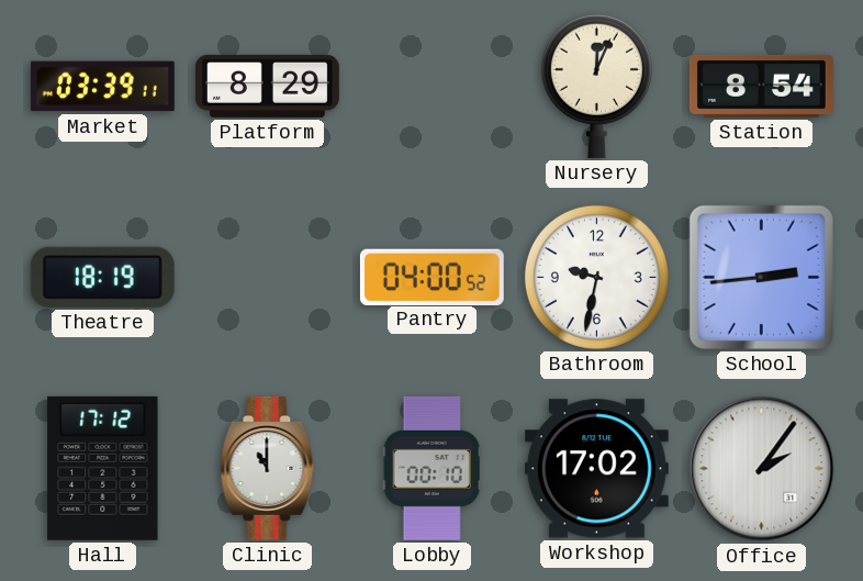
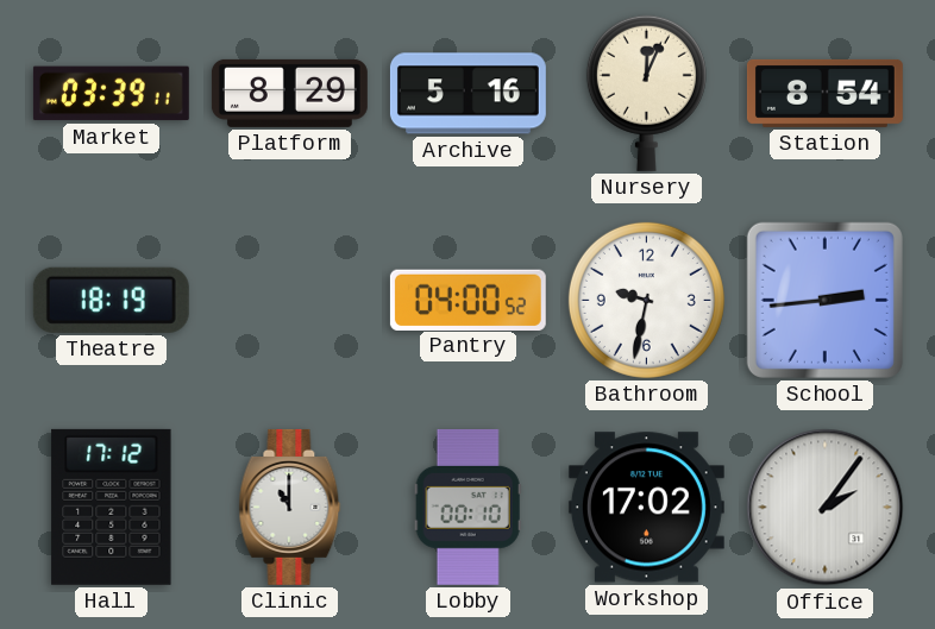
Archive: none -> 5:16 (467, 94)
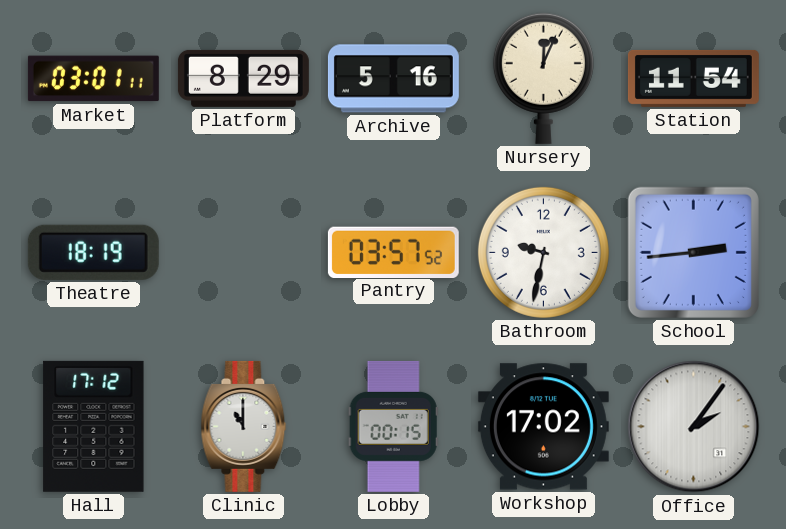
Market: 03:39 -> 03:01 (93, 79)
Station: 8:54 -> 11:54 (693, 78)
Pantry: 04:00 -> 03:57 (393, 252)
Lobby: 00:10 -> 00:15 (393, 426)
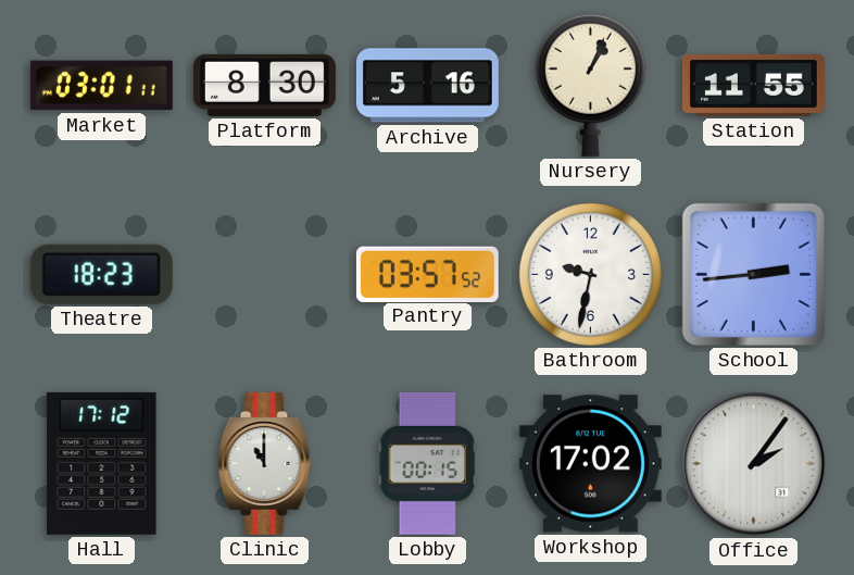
Platform: 8:29 -> 8:30 (264, 85)
Nursery: 12:04 -> 1:04 (590, 85)
Station: 11:54 -> 11:55 (753, 85)
Theatre: 18:19 -> 18:23 (101, 274)
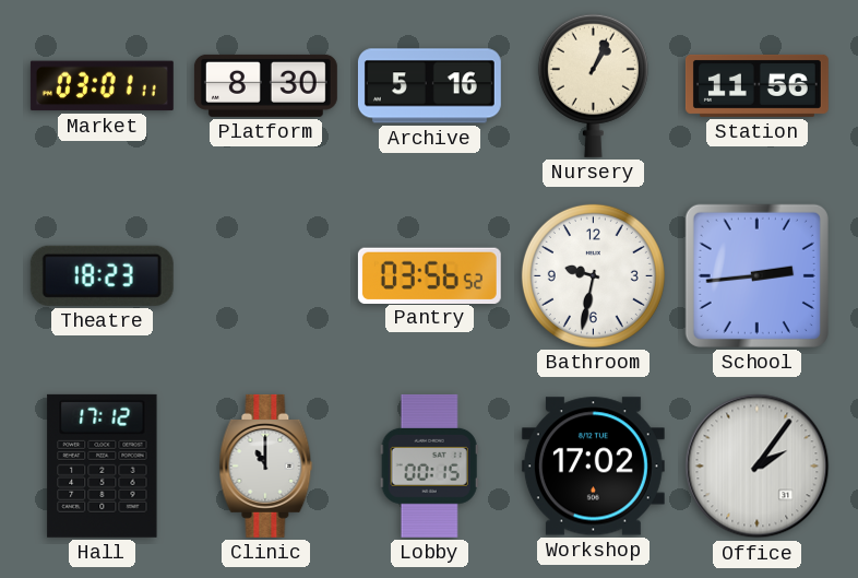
Station: 11:55 -> 11:56 (756, 85)
Pantry: 03:57 -> 03:56 (429, 275)
